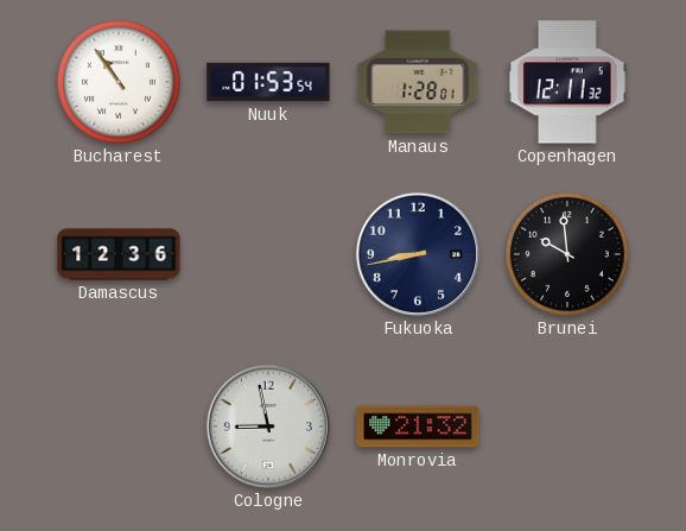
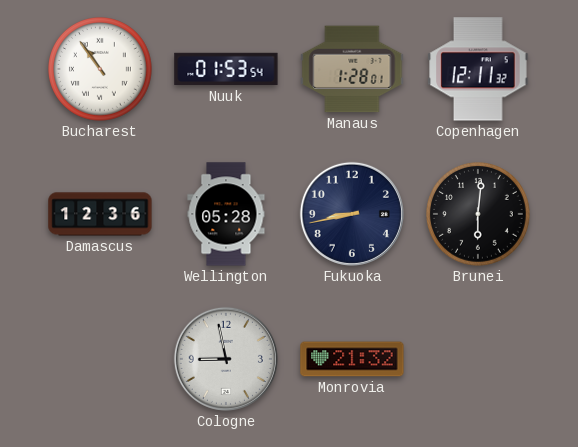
Wellington: none -> 05:28 (226, 214)
Brunei: 9:59 -> 6:01 (479, 215)
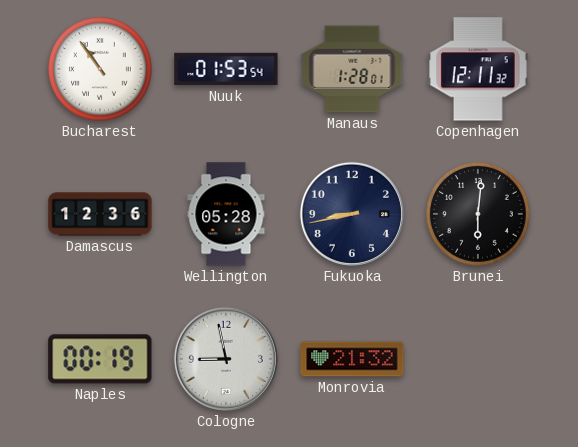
Naples: none -> 00:19 (100, 359)
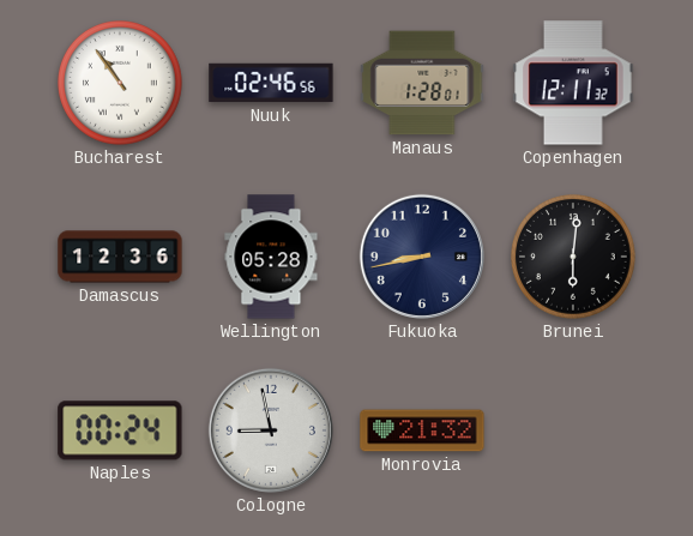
Nuuk: 01:53 -> 02:46 (271, 83)
Naples: 00:19 -> 00:24 (120, 430)
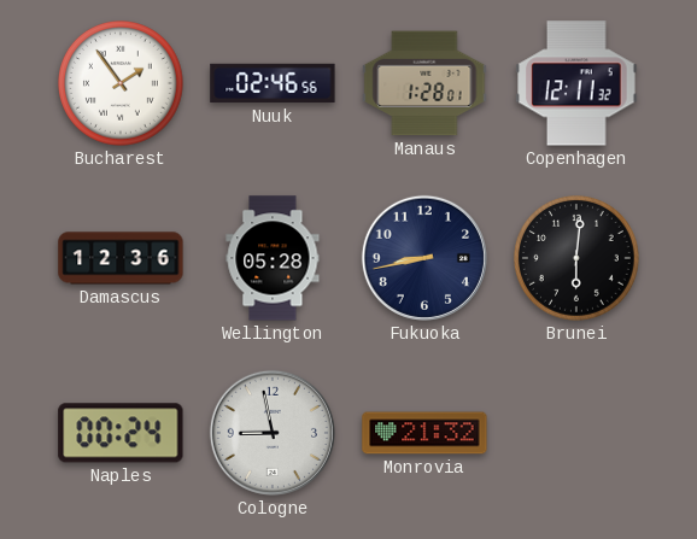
Bucharest: 10:54 -> 1:54 (122, 84)
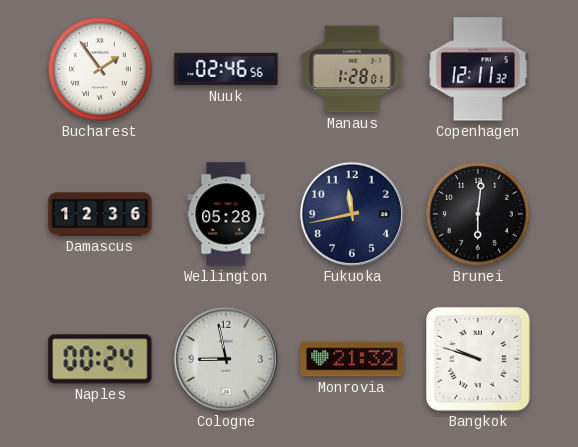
Fukuoka: 8:43 -> 11:43 (352, 214)
Bangkok: none -> 9:48 (479, 360)
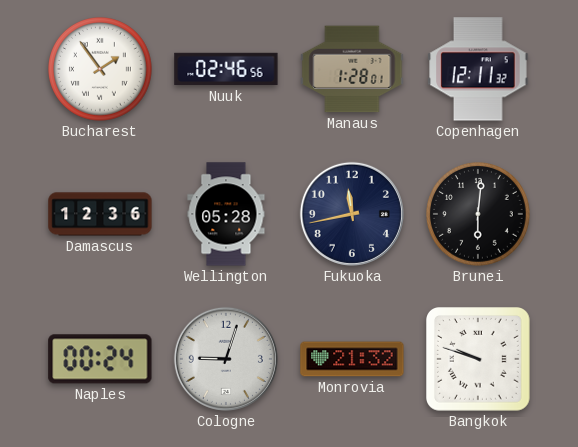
Cologne: 8:58 -> 9:03 (226, 359)
